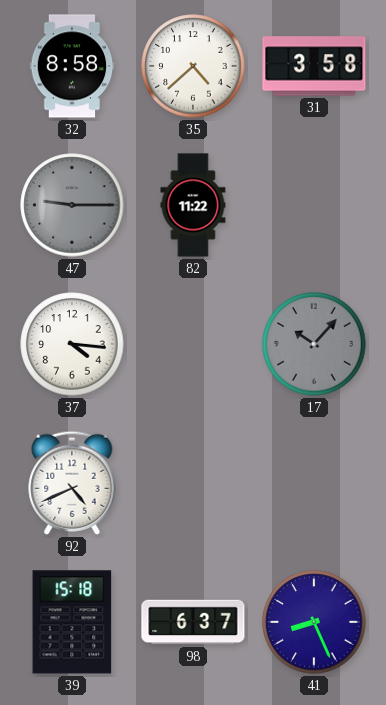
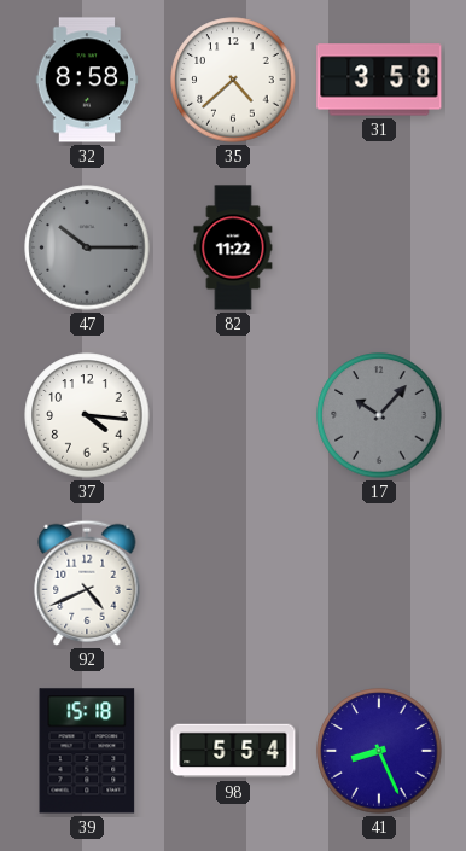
47: 9:15 -> 10:15 (87, 247)
98: 6:37 -> 5:54 (233, 751)
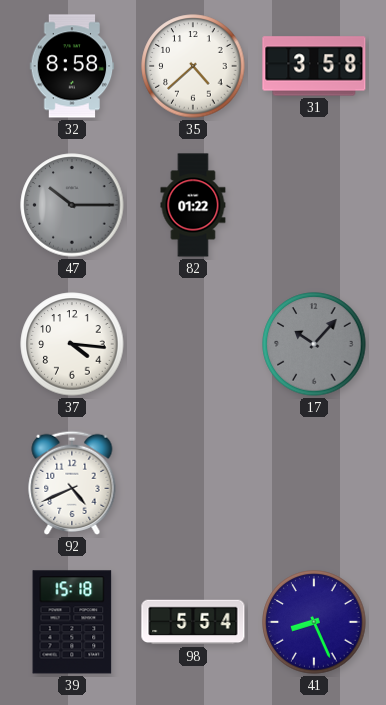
82: 11:22 -> 01:22 (193, 205)
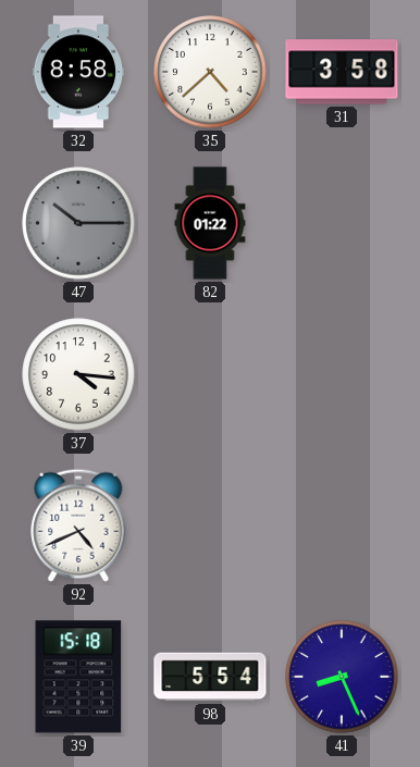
17: 10:07 -> none (314, 344)
